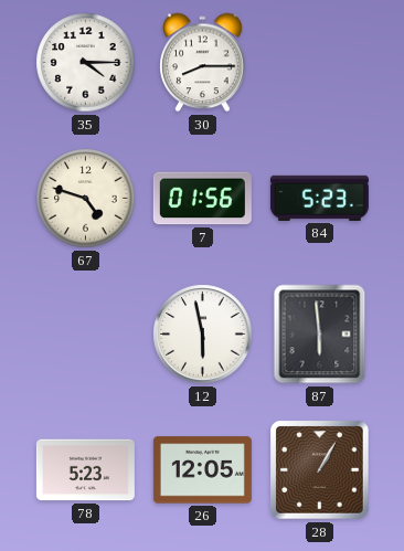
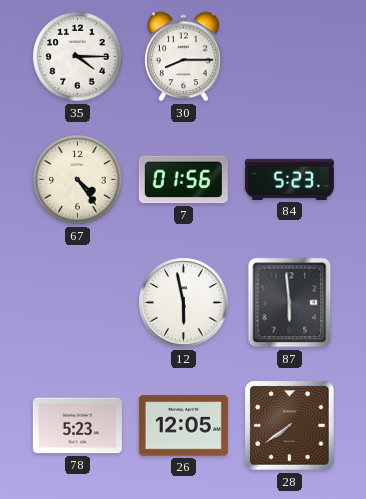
67: 4:48 -> 4:24 (78, 180)
28: 1:05 -> 7:39 (290, 426)
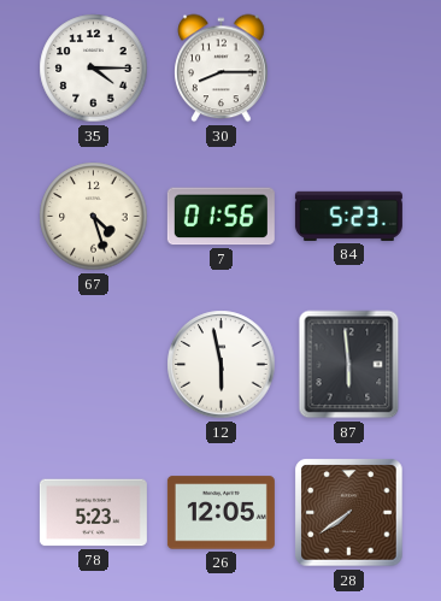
67: 4:24 -> 4:27 (94, 217)
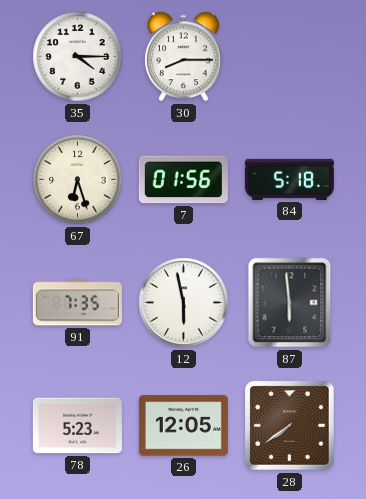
67: 4:27 -> 6:27 (78, 180)
84: 5:23 -> 5:18 (289, 179)
91: none -> 7:35 (77, 303)
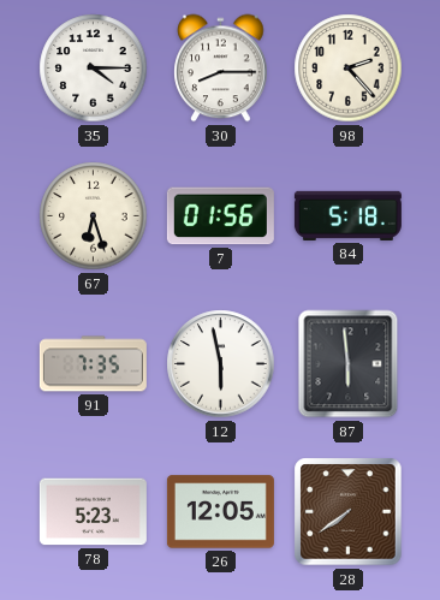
98: none -> 2:23 (349, 69)
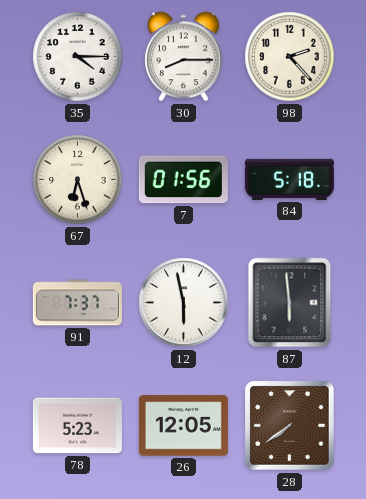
91: 7:35 -> 7:37 (77, 303)
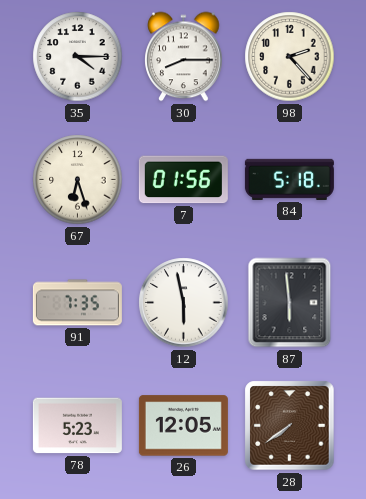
91: 7:37 -> 7:35 (77, 303)
